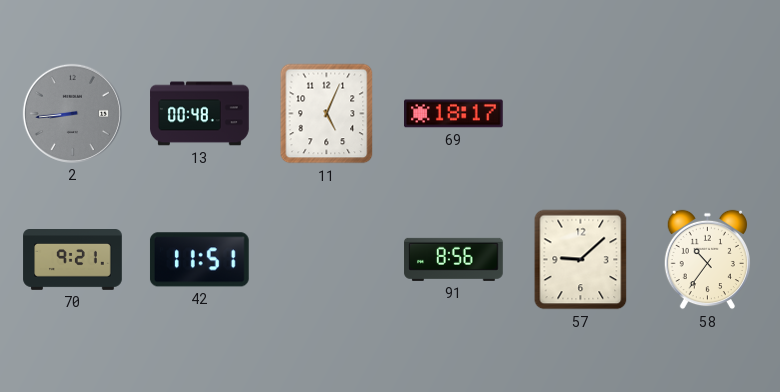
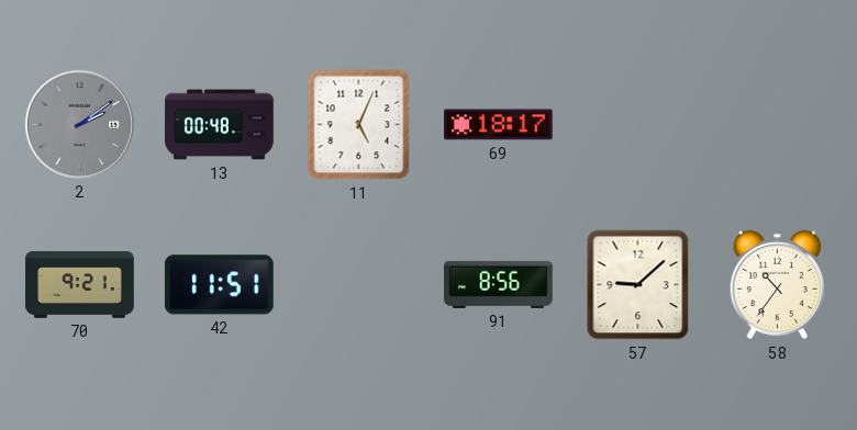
2: 8:44 -> 2:09 (79, 124)
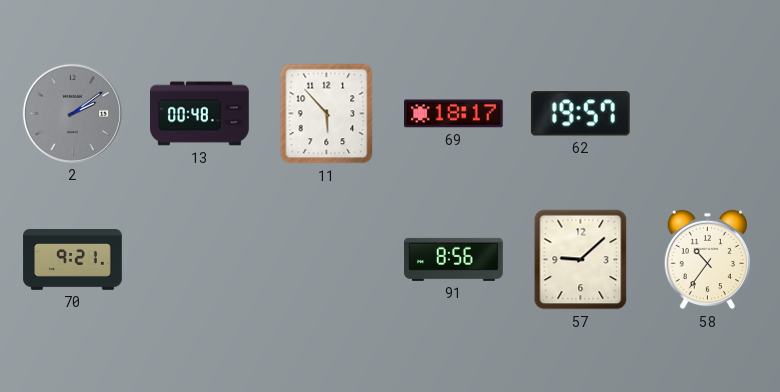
11: 5:04 -> 5:53 (327, 114)
62: none -> 19:57 (580, 114)
42: 11:51 -> none (219, 285)
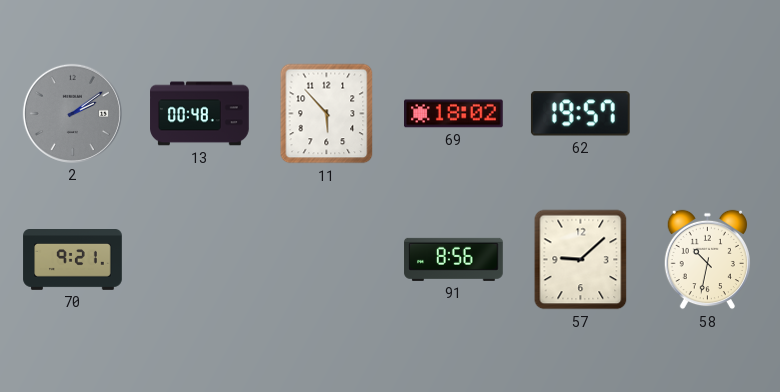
69: 18:17 -> 18:02 (454, 114)
58: 10:36 -> 10:32 (707, 260)
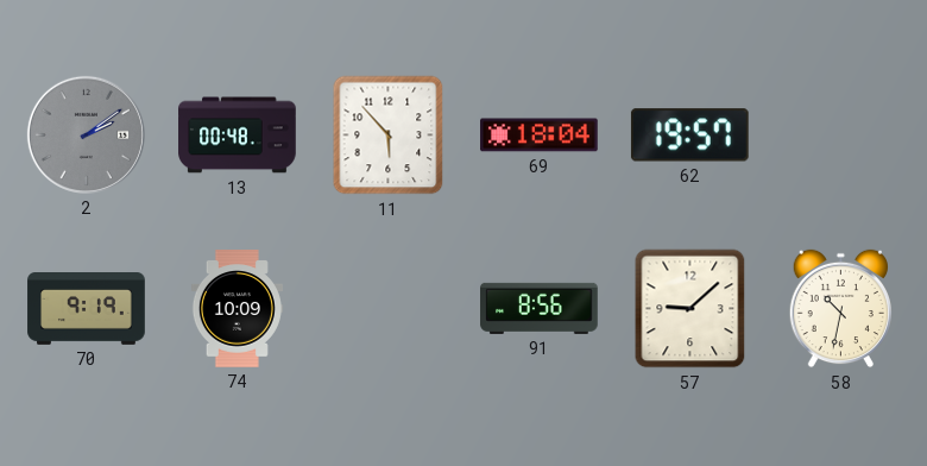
69: 18:02 -> 18:04 (540, 136)
70: 9:21 -> 9:19 (87, 309)
74: none -> 10:09 (237, 309)
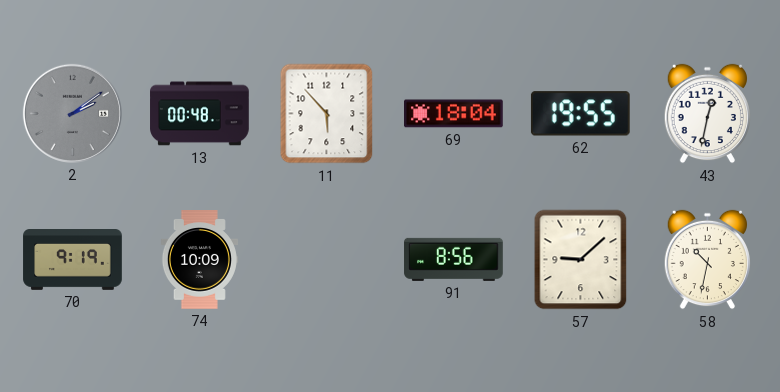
62: 19:57 -> 19:55 (580, 114)
43: none -> 12:32 (707, 114)
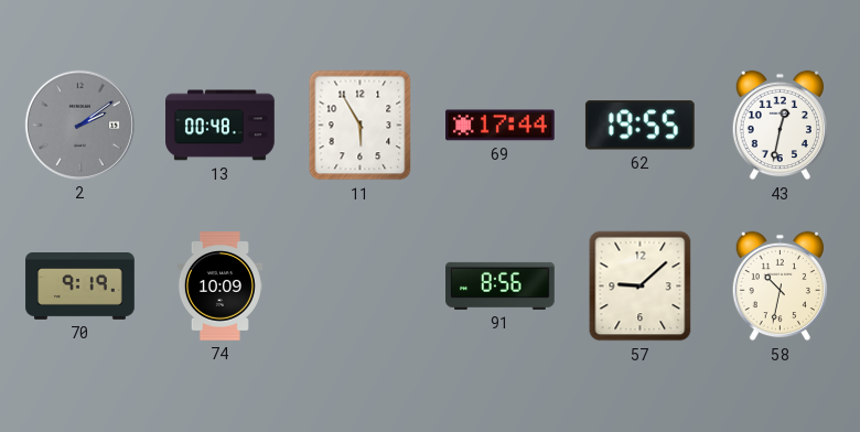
11: 5:53 -> 5:55 (361, 126)
69: 18:04 -> 17:44 (501, 126)
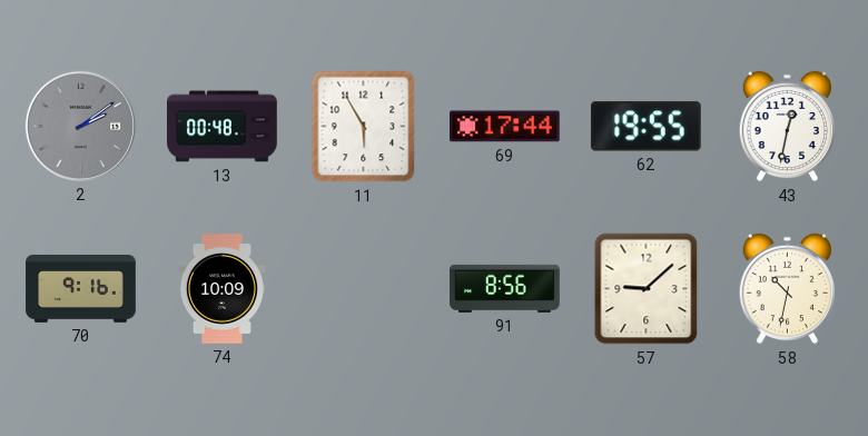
70: 9:19 -> 9:16 (81, 289)
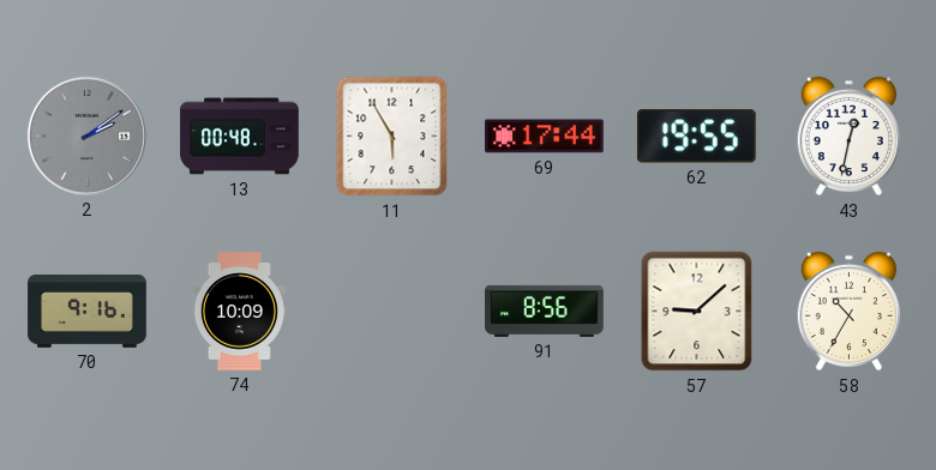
58: 10:32 -> 10:35 (848, 312)
